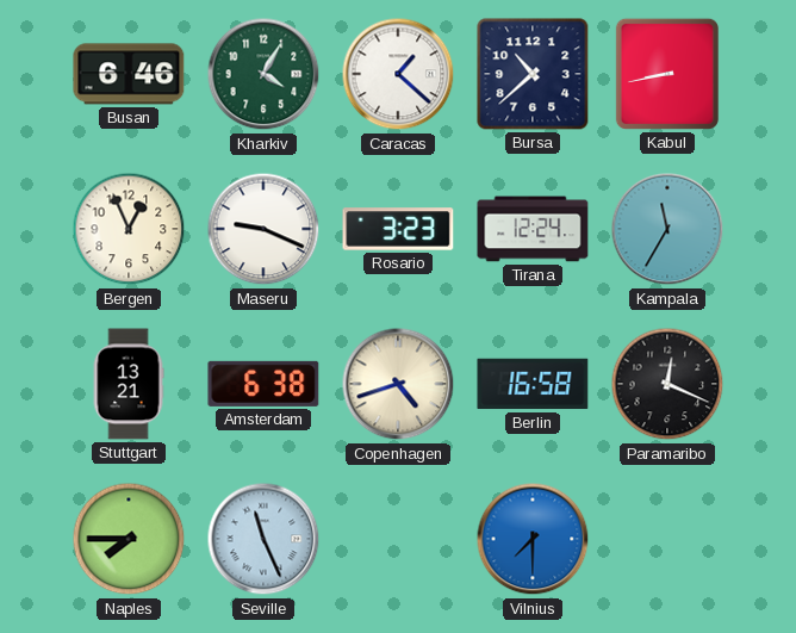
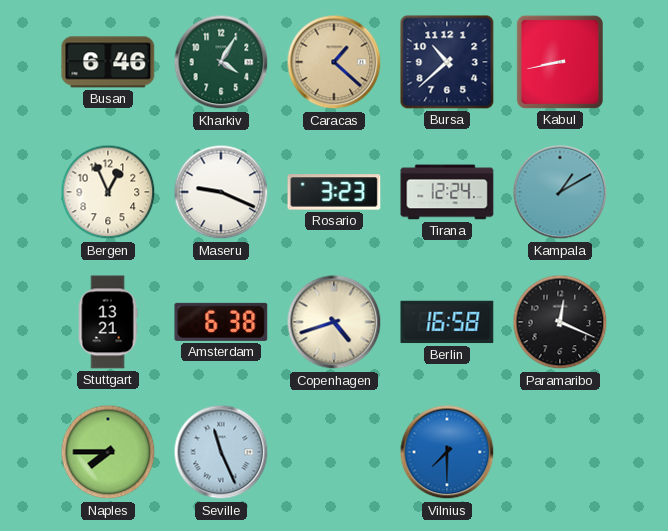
Caracas dial: white -> champagne (334, 62)
Kampala: 11:35 -> 1:10 (560, 192)
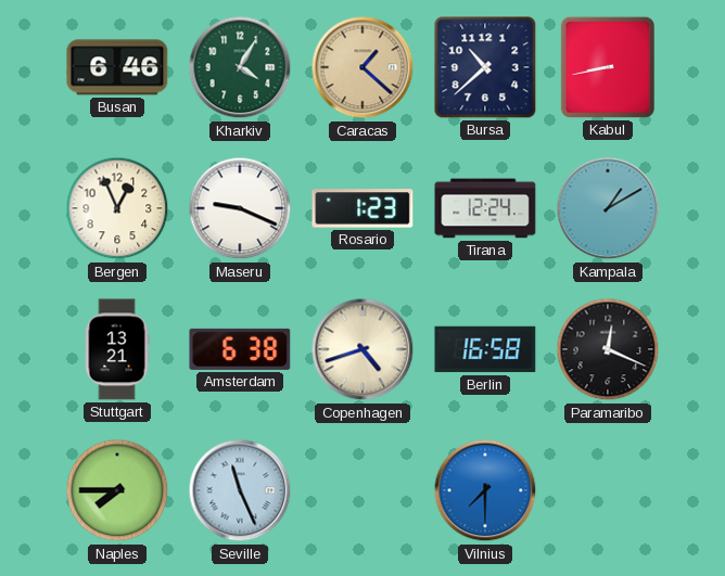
Rosario: 3:23 -> 1:23 (362, 208)
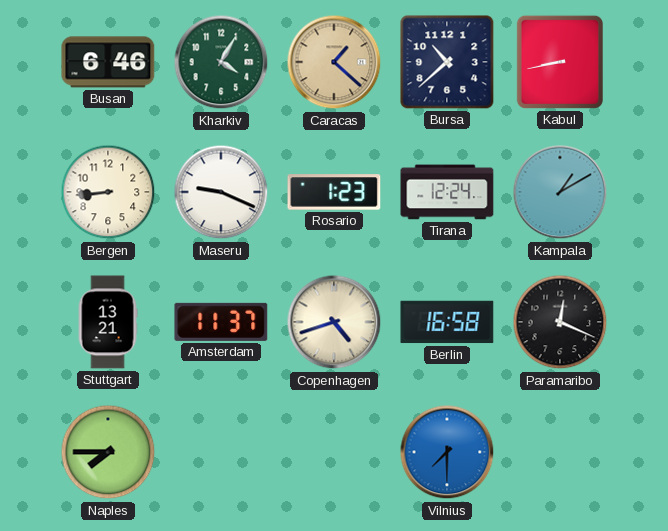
Bergen: 12:56 -> 8:44 (108, 192)
Amsterdam: 6:38 -> 11:37 (221, 322)
Seville: 11:26 -> none (240, 490)
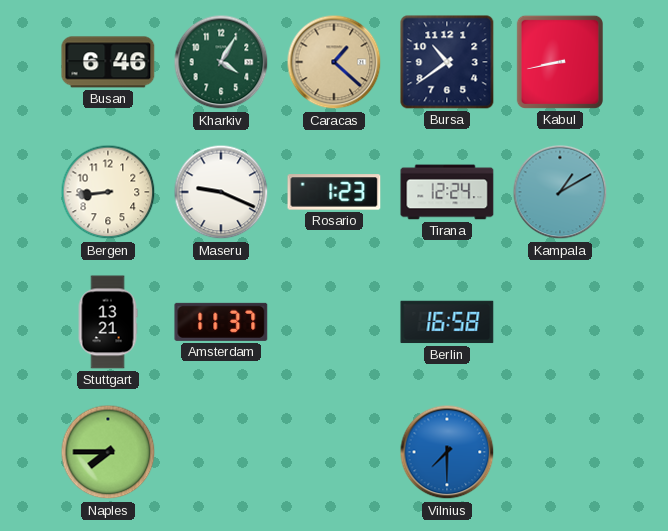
Bursa: 10:38 -> 10:39 (447, 62)
Copenhagen: 4:42 -> none (334, 322)
Paramaribo: 12:19 -> none (560, 322)
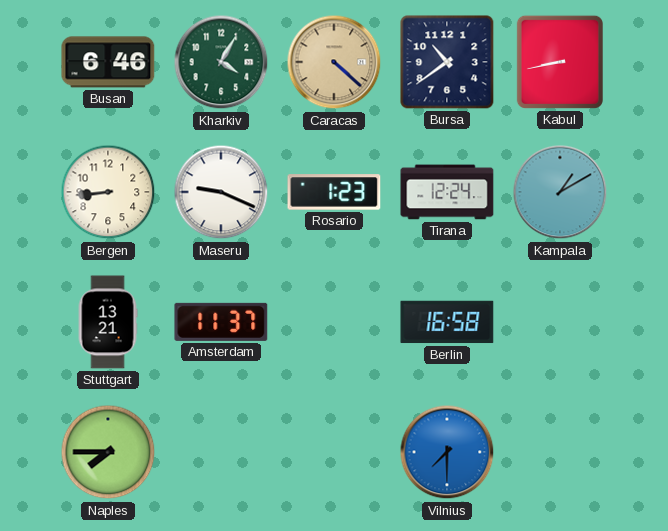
Caracas: 1:22 -> 4:22 (334, 62)
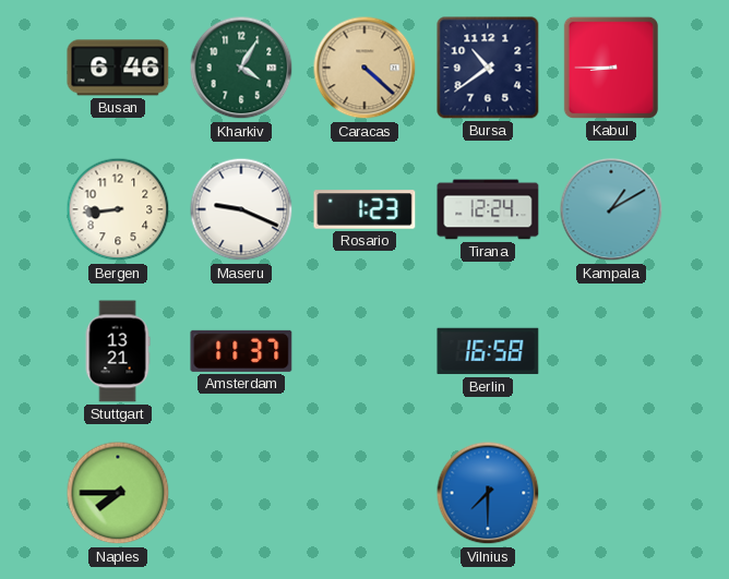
Kabul: 8:43 -> 8:45 (611, 68)
